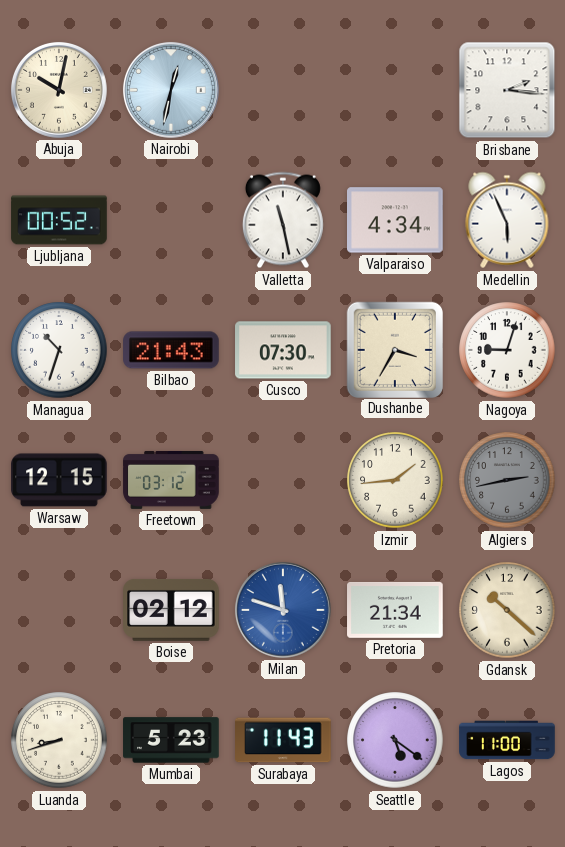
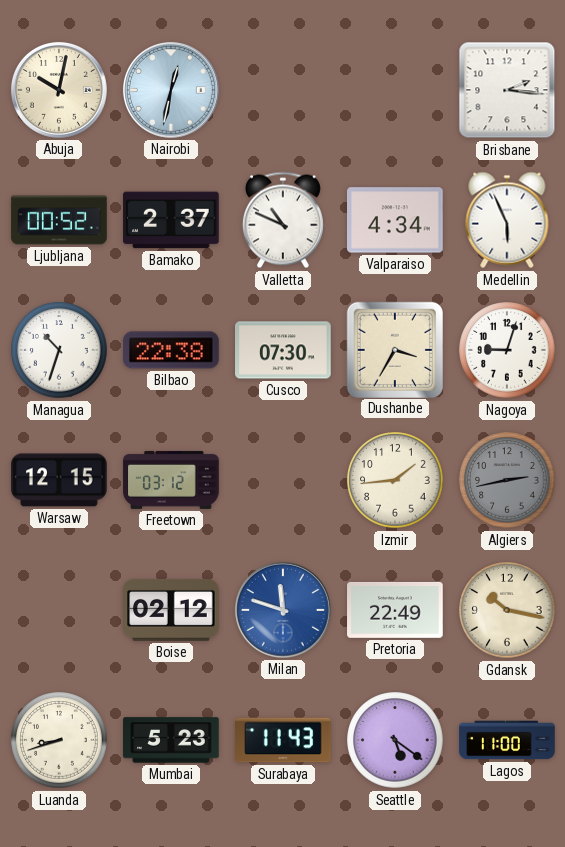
Bamako: none -> 2:37 (171, 220)
Valletta: 11:28 -> 10:49 (283, 220)
Bilbao: 21:43 -> 22:38 (171, 350)
Pretoria: 21:34 -> 22:49 (395, 610)
Gdansk: 10:22 -> 10:17 (507, 610)
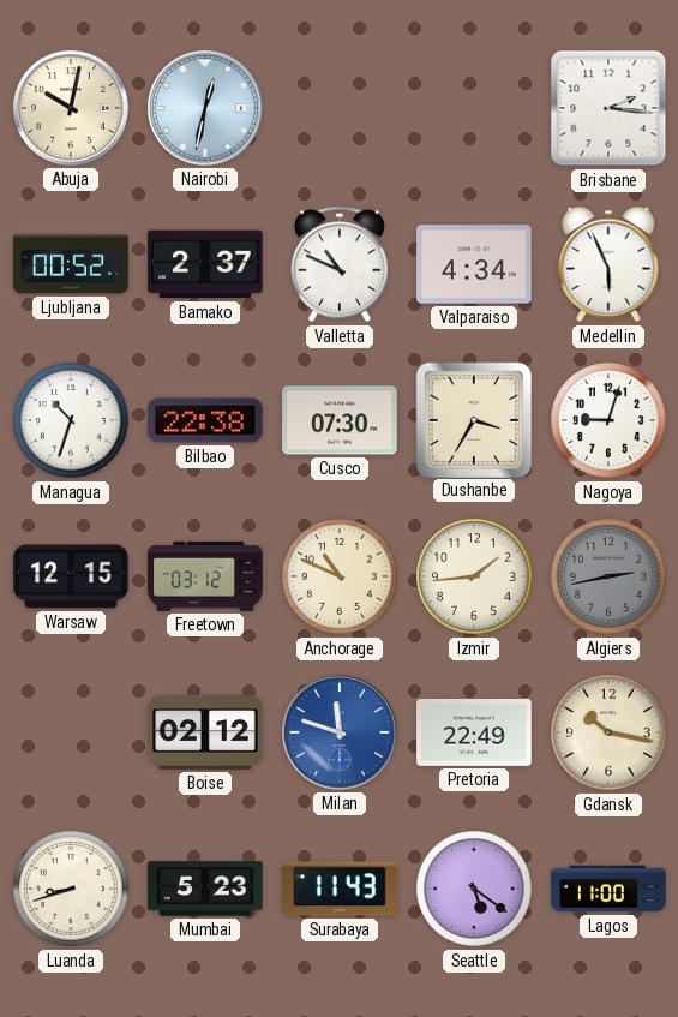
Anchorage: none -> 10:49 (340, 576)
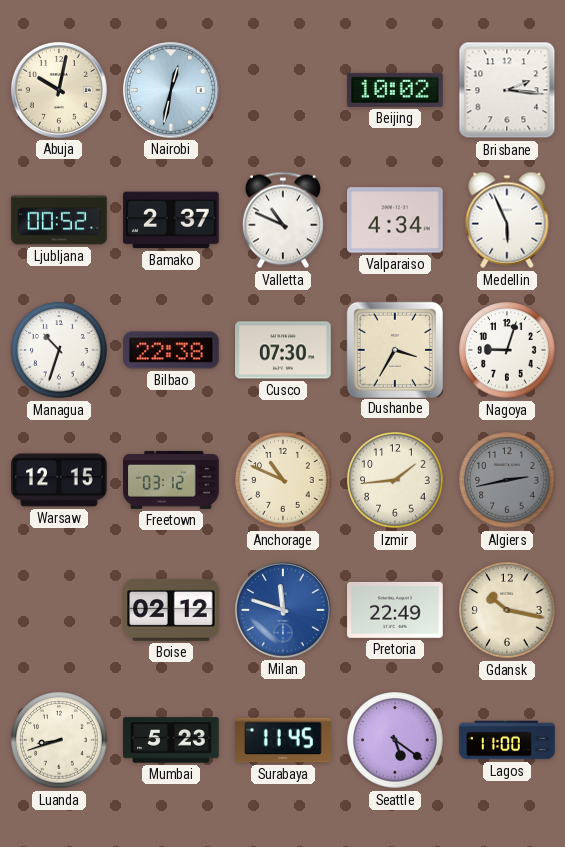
Beijing: none -> 10:02 (395, 90)
Surabaya: 11:43 -> 11:45 (283, 740)
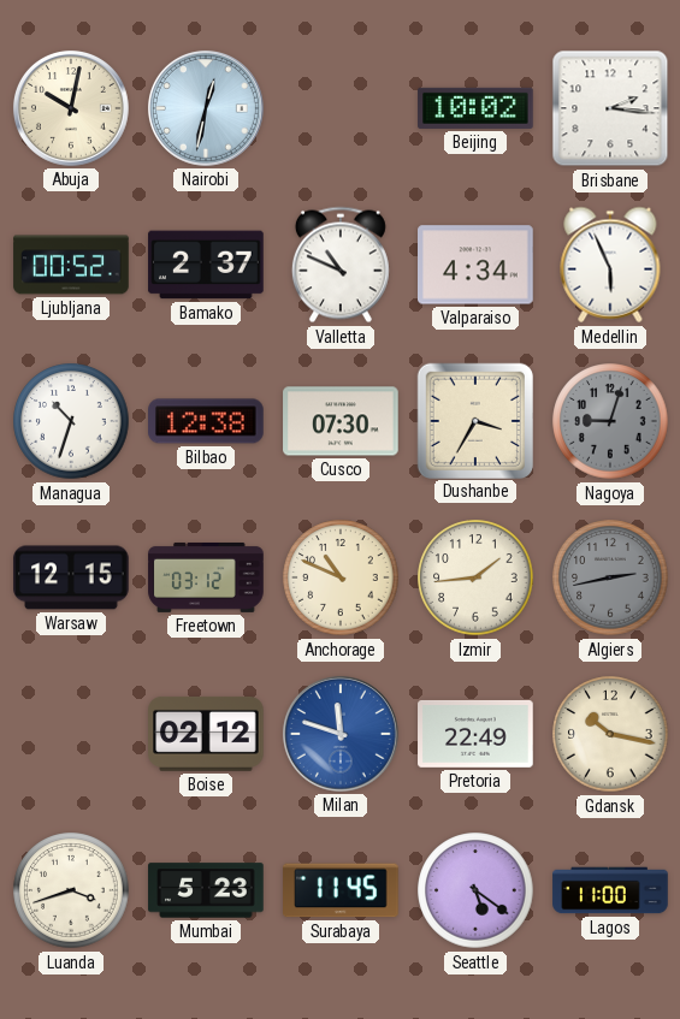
Bilbao: 22:38 -> 12:38 (206, 421)
Nagoya dial: white -> grey (610, 421)
Luanda: 8:42 -> 3:42 (71, 890)
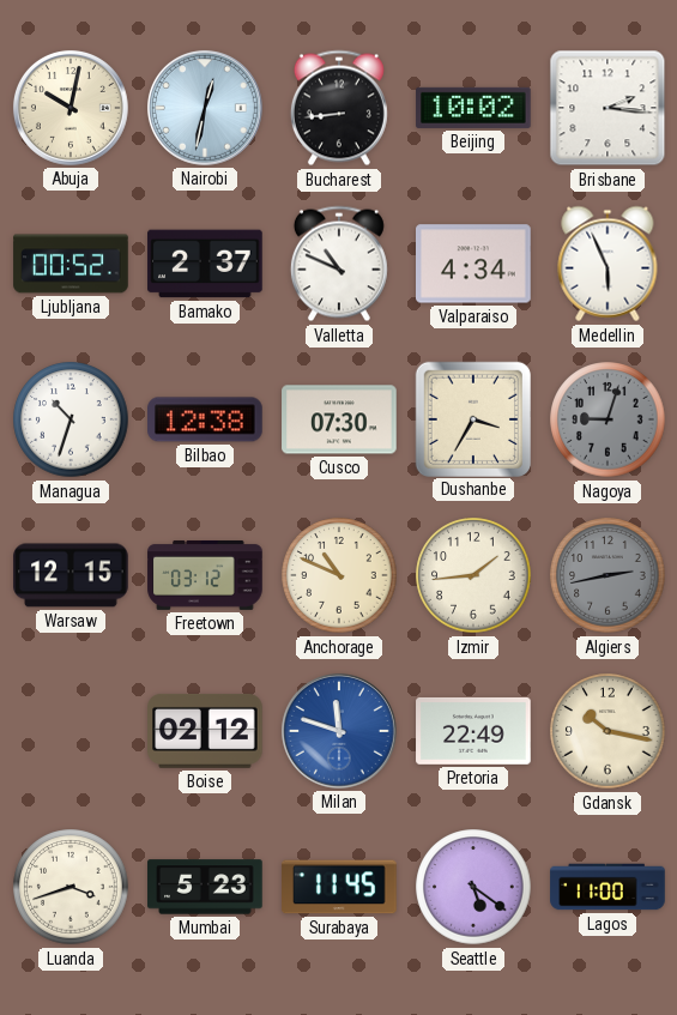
Bucharest: none -> 8:44 (339, 108)
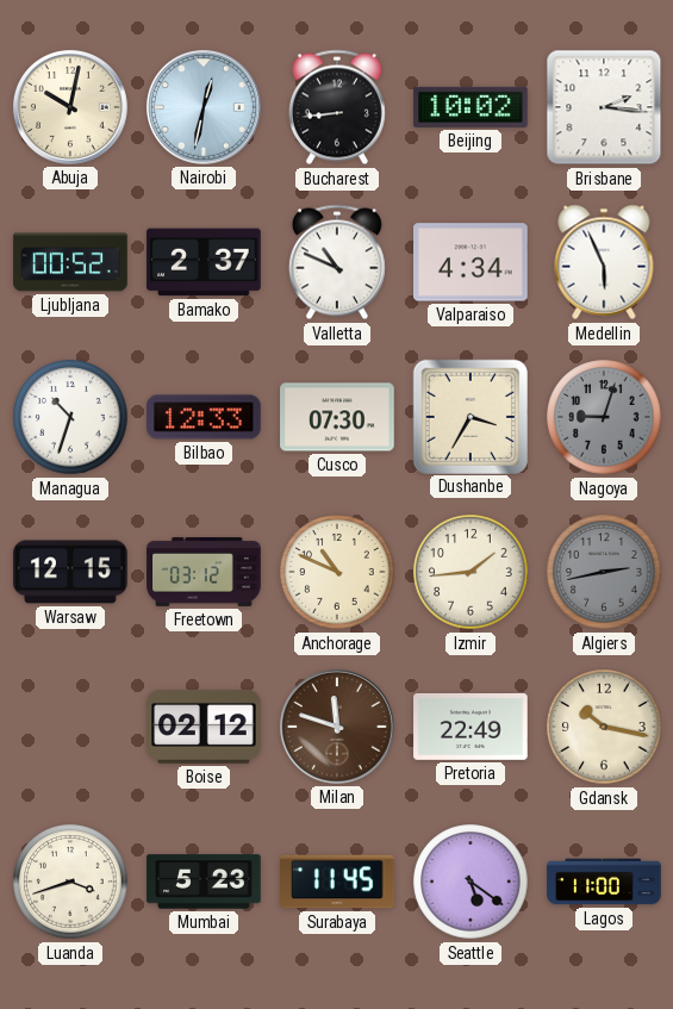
Bilbao: 12:38 -> 12:33 (204, 417)
Milan dial: blue -> brown (337, 727)
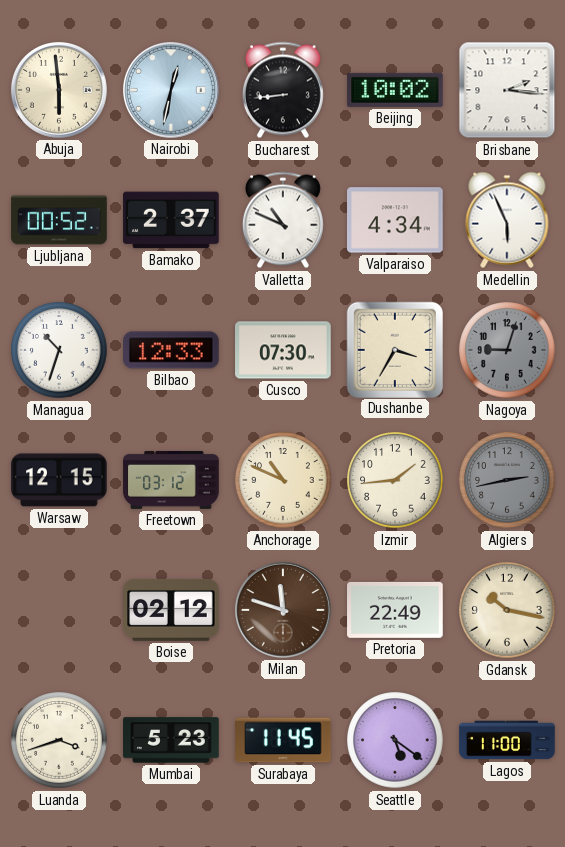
Abuja: 10:02 -> 5:59 (59, 90)
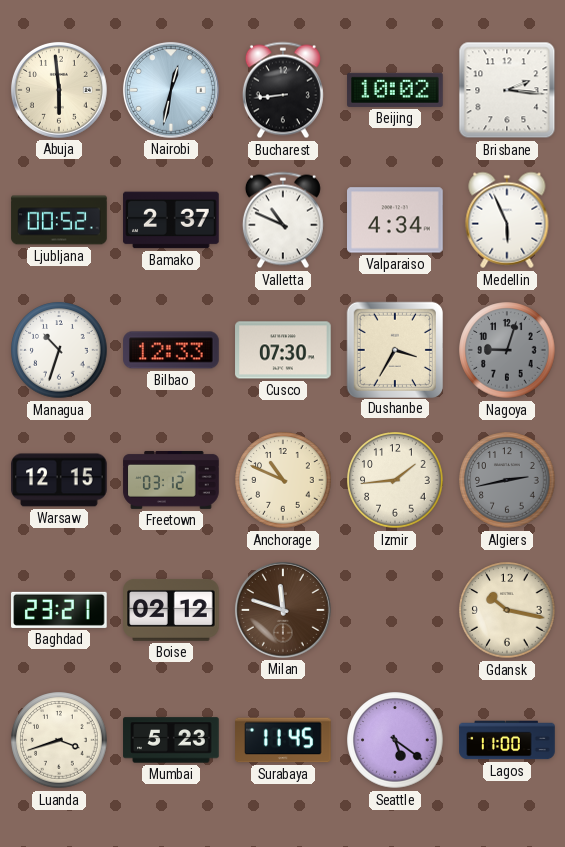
Baghdad: none -> 23:21 (59, 610)
Pretoria: 22:49 -> none (395, 610)
